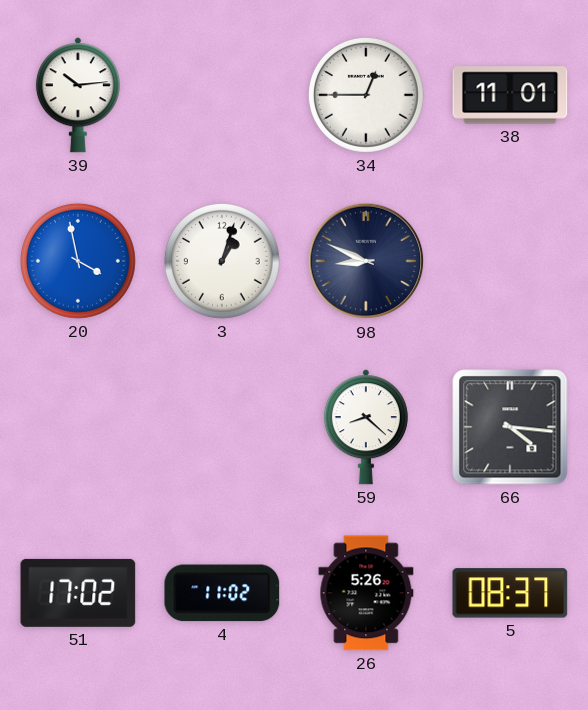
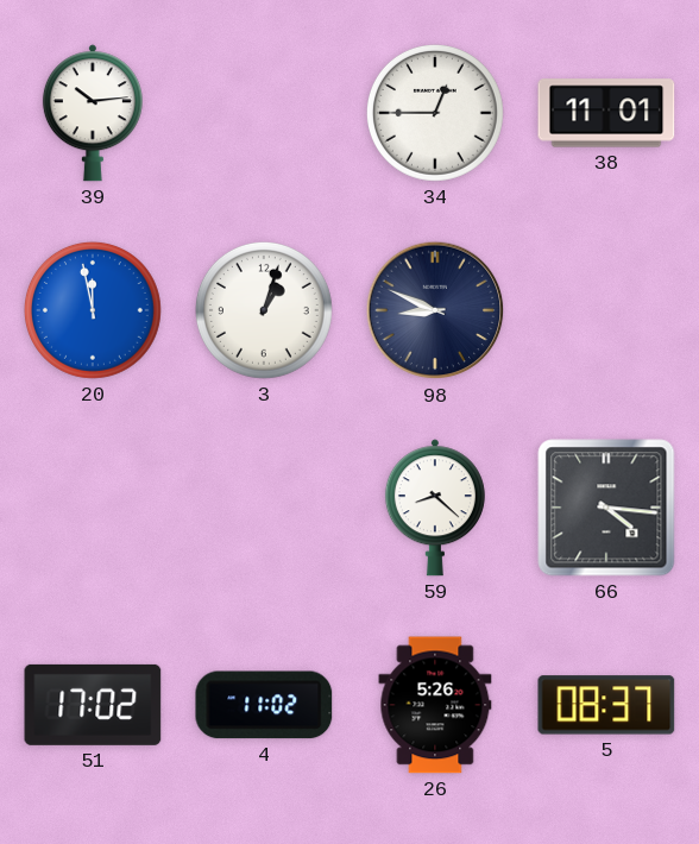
20: 3:58 -> 11:58 (93, 310)
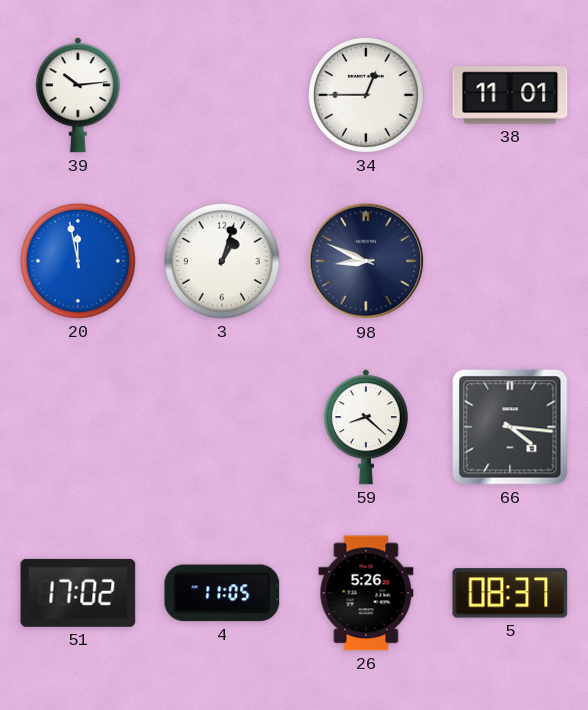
4: 11:02 -> 11:05 (222, 593)
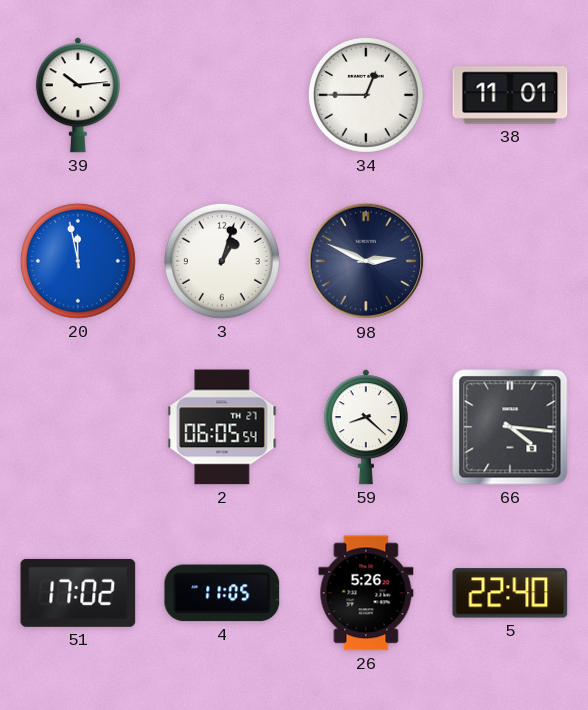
98: 8:49 -> 2:49 (366, 261)
2: none -> 06:05 (222, 427)
5: 08:37 -> 22:40 (510, 593)
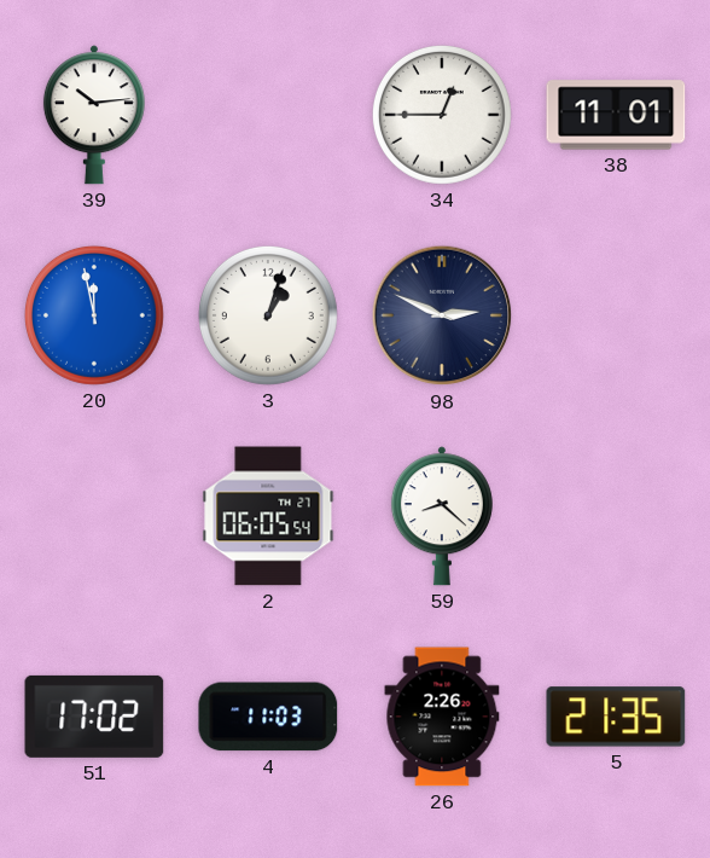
66: 4:16 -> none (510, 427)
4: 11:05 -> 11:03 (268, 717)
26: 5:26 -> 2:26 (442, 717)
5: 22:40 -> 21:35 (616, 717)
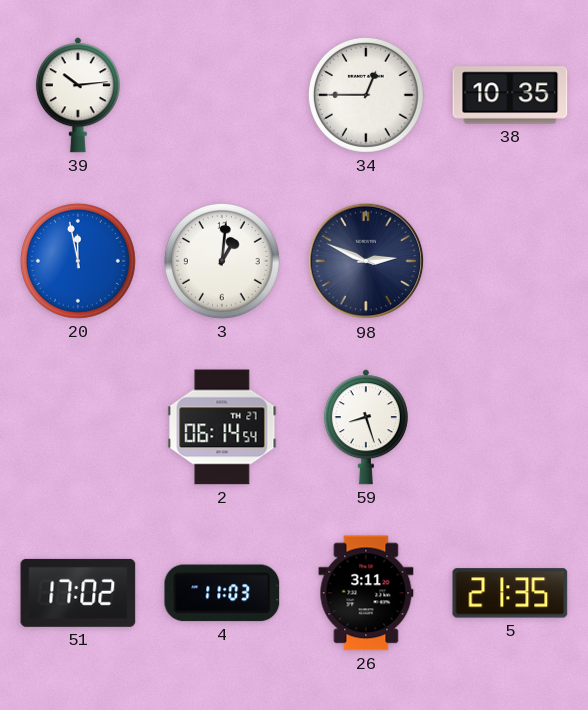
38: 11:01 -> 10:35 (510, 95)
3: 1:03 -> 1:01 (222, 261)
2: 06:05 -> 06:14 (222, 427)
59: 8:22 -> 8:27 (366, 427)
26: 2:26 -> 3:11 (366, 593)
